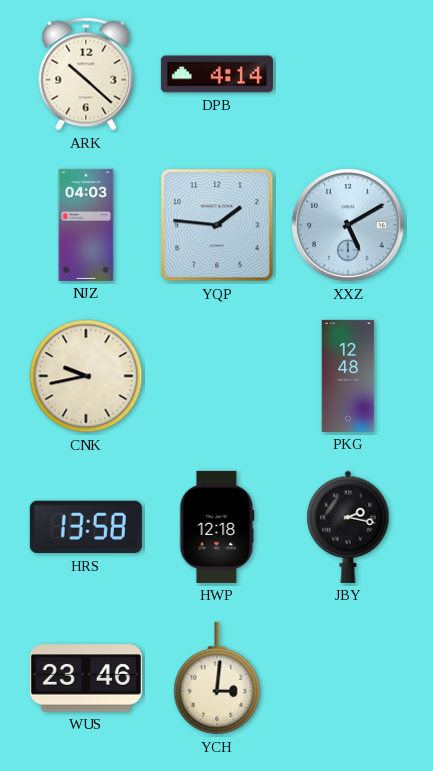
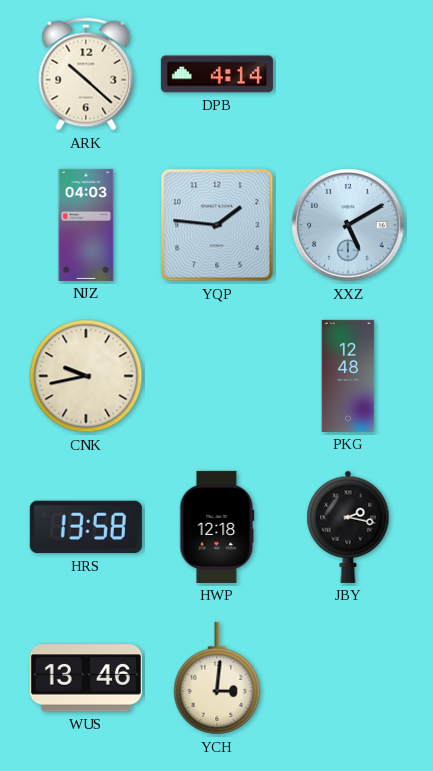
WUS: 23:46 -> 13:46 (86, 678)
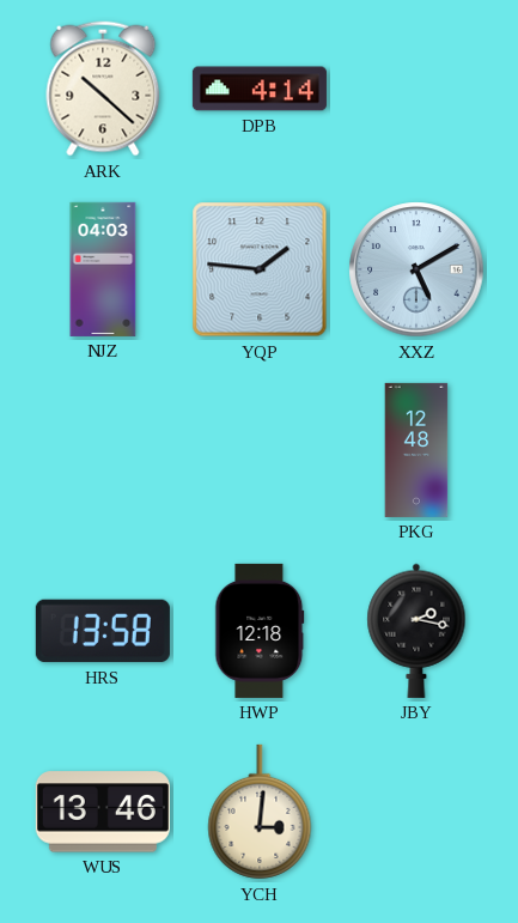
CNK: 9:43 -> none (86, 376)
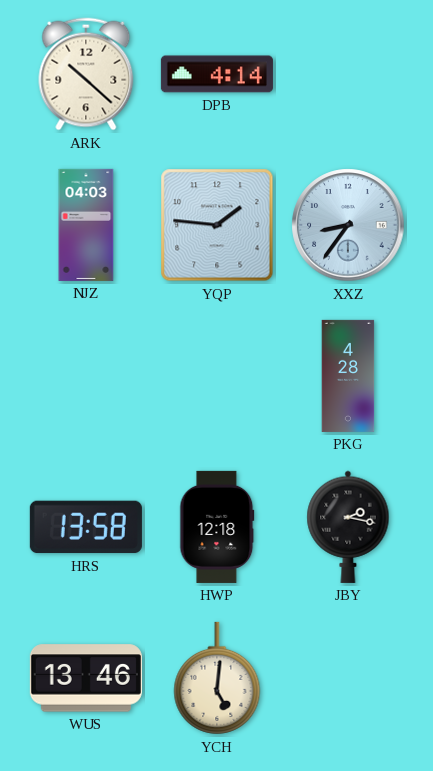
XXZ: 5:10 -> 8:36 (348, 225)
PKG: 12:48 -> 4:28 (348, 376)
YCH: 3:01 -> 5:01 (217, 678)
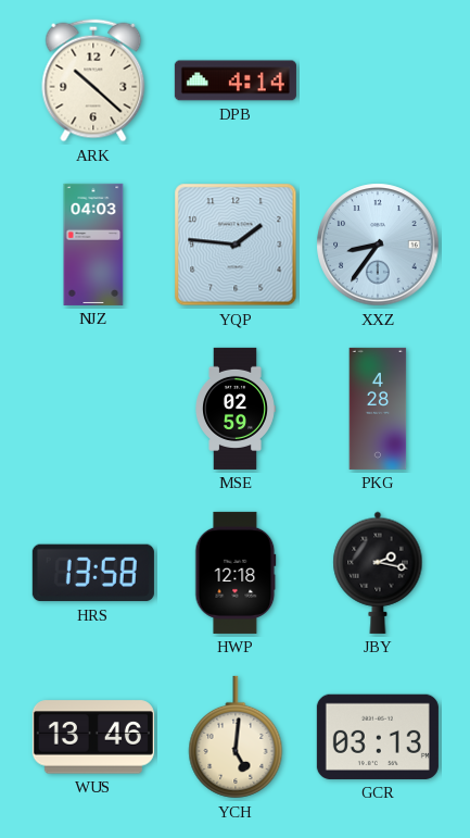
MSE: none -> 02:59 (236, 409)
GCR: none -> 03:13 (378, 737)
